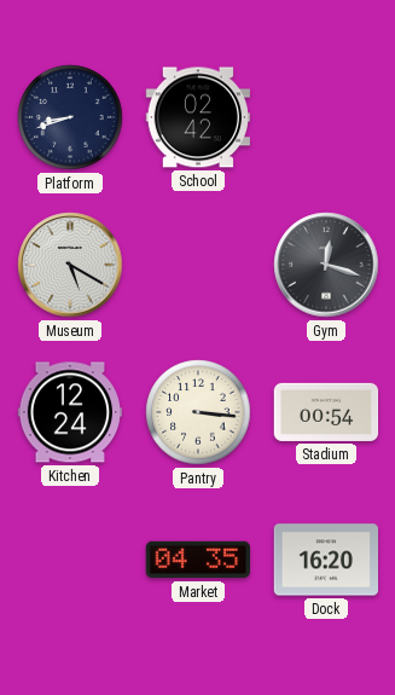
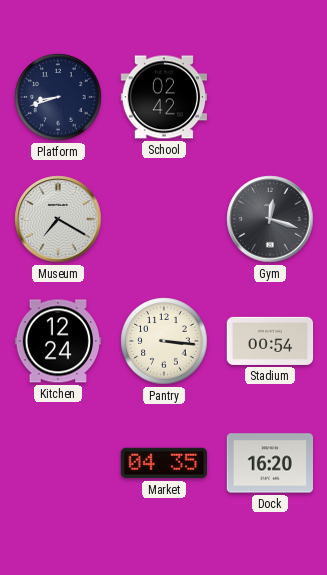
Museum: 5:20 -> 7:20 (58, 219)
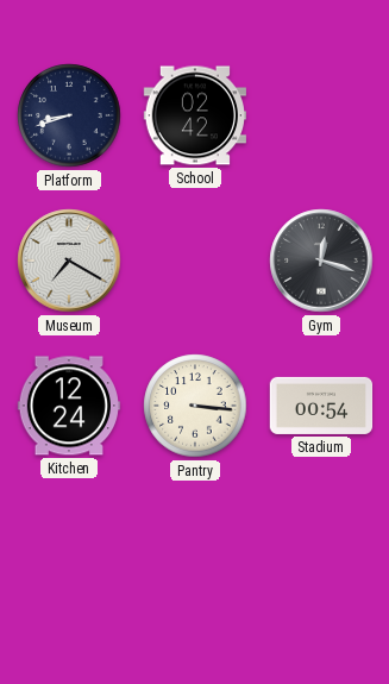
Market: 04:35 -> none (163, 463)
Dock: 16:20 -> none (270, 463)
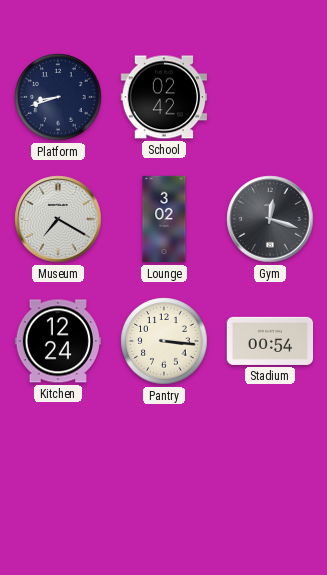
Lounge: none -> 3:02 (164, 219)
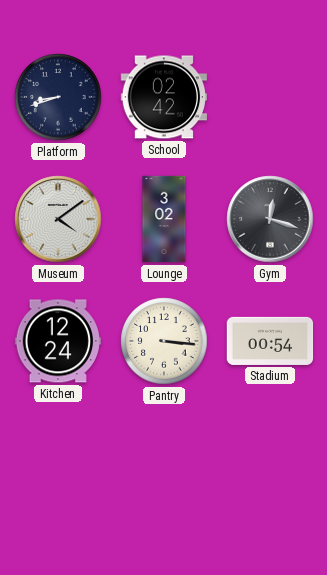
Museum: 7:20 -> 4:09 (58, 219)
